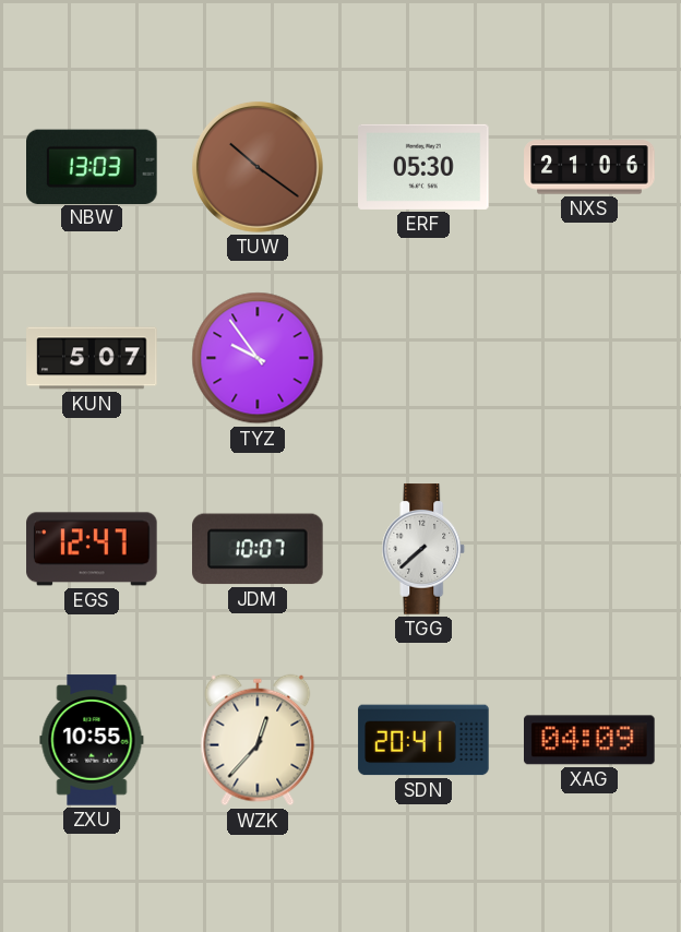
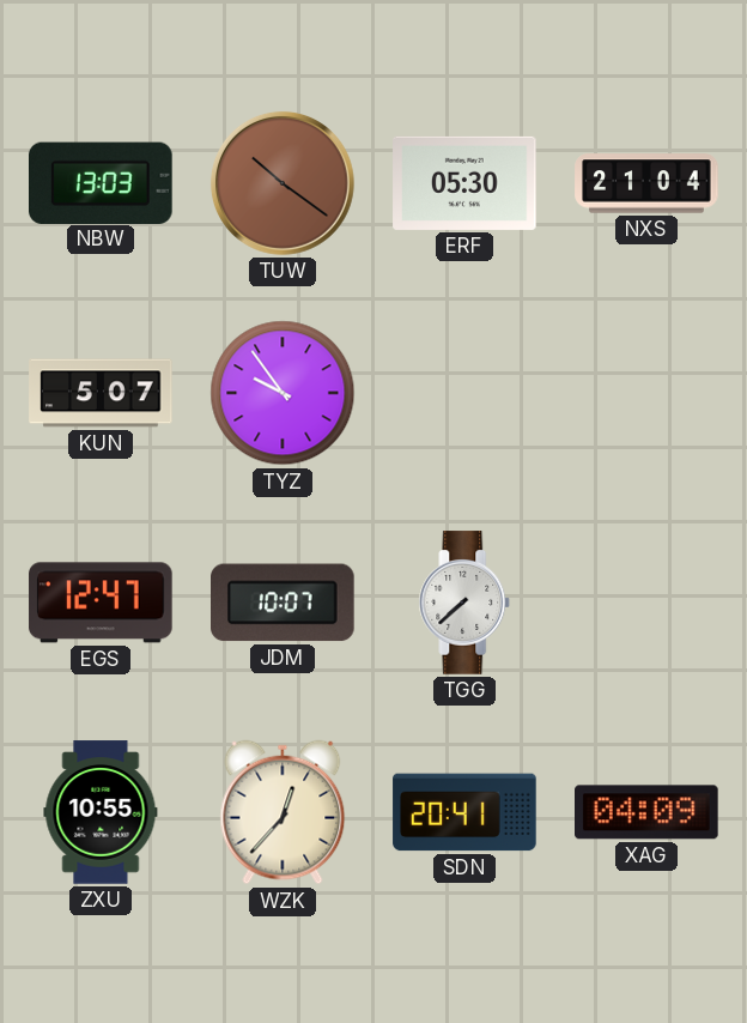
NXS: 21:06 -> 21:04 (646, 183)
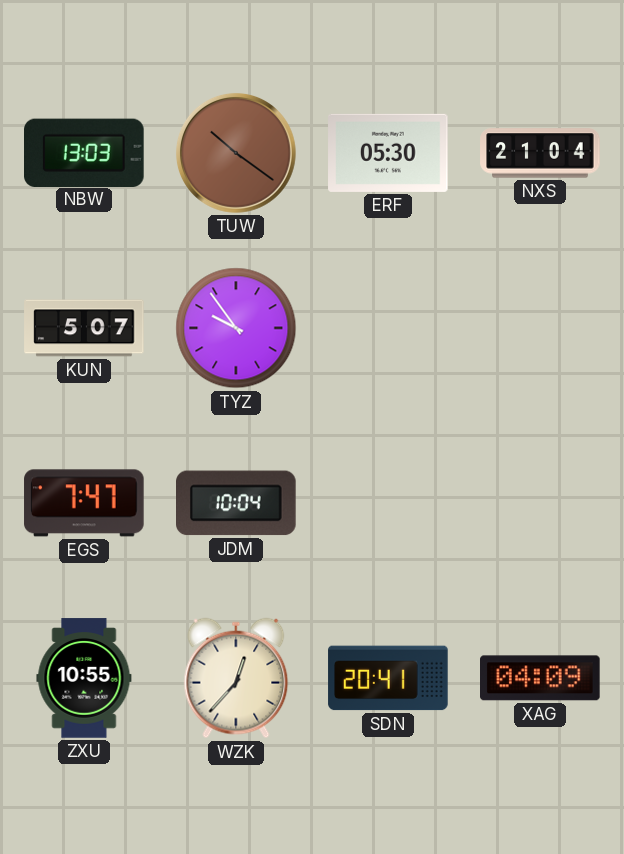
EGS: 12:47 -> 7:47 (84, 503)
JDM: 10:07 -> 10:04 (237, 503)
TGG: 7:38 -> none (464, 603)
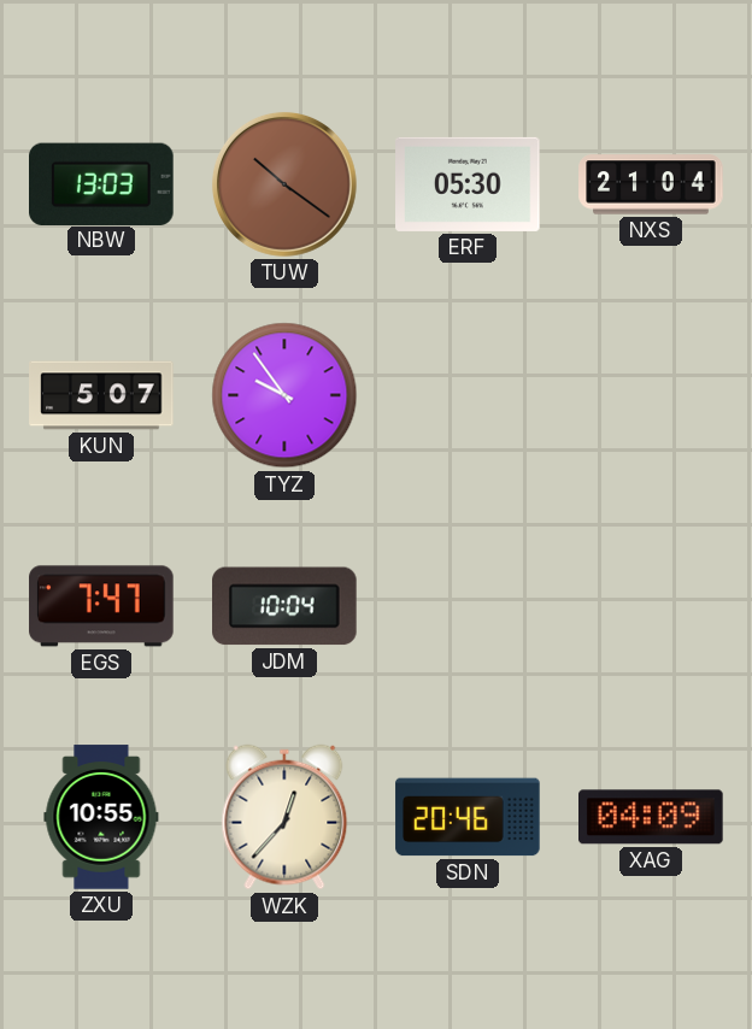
SDN: 20:41 -> 20:46 (468, 817)
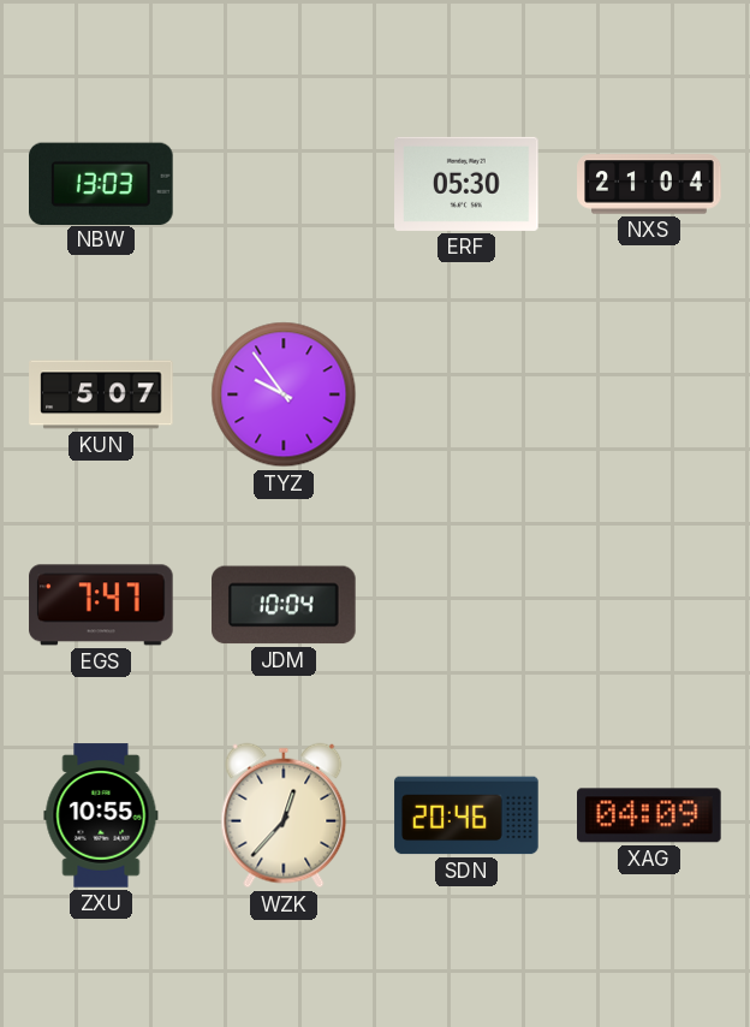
TUW: 10:21 -> none (284, 184)
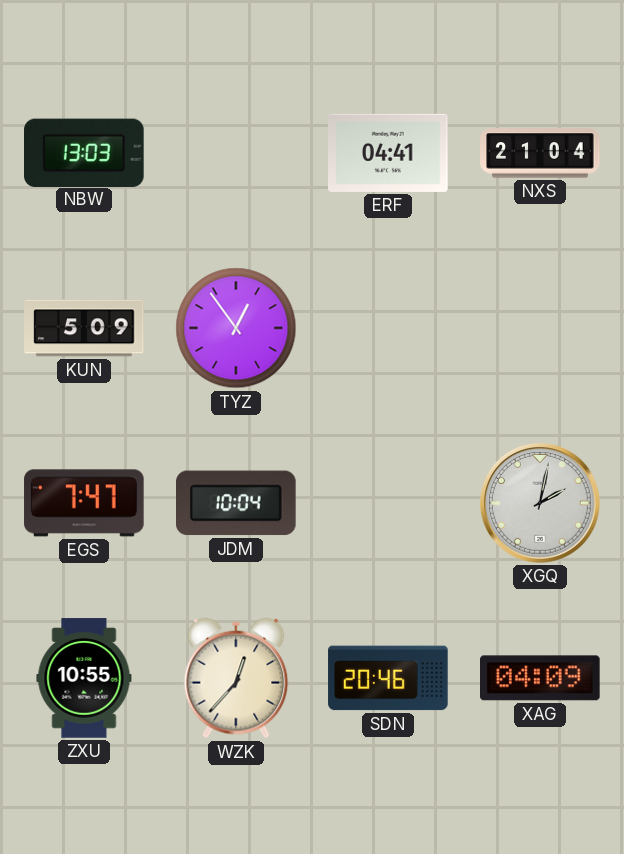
ERF: 05:30 -> 04:41 (388, 153)
KUN: 5:07 -> 5:09 (84, 328)
TYZ: 9:54 -> 12:54 (236, 328)
XGQ: none -> 2:02 (540, 503)
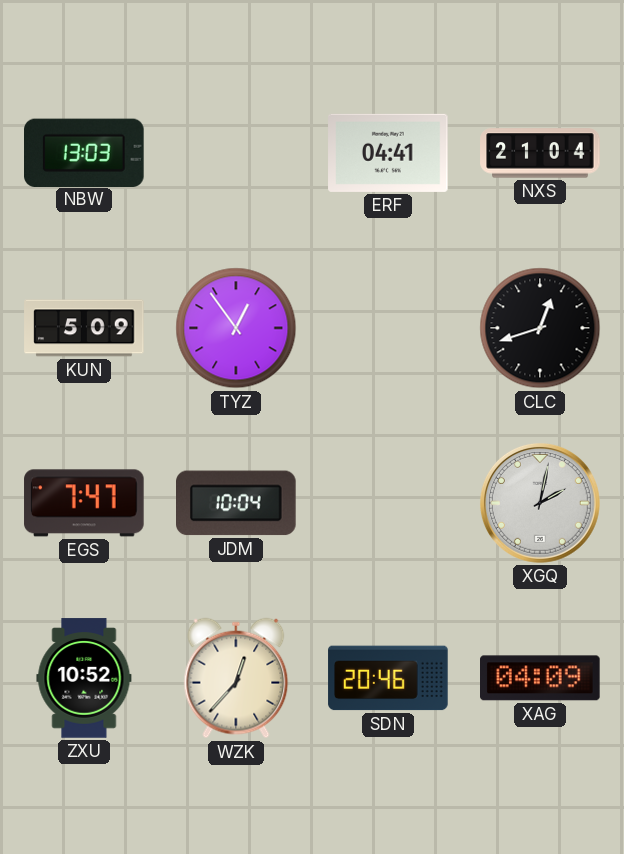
CLC: none -> 12:42 (540, 328)
ZXU: 10:55 -> 10:52 (84, 678)
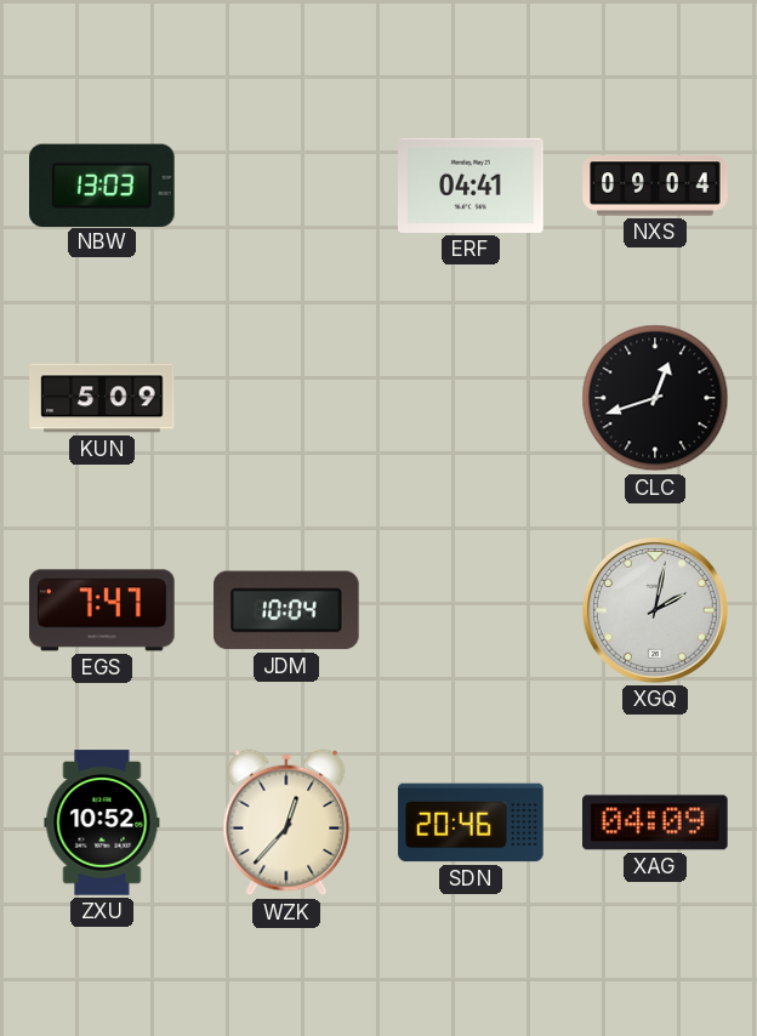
NXS: 21:04 -> 09:04 (655, 186)
TYZ: 12:54 -> none (236, 328)
